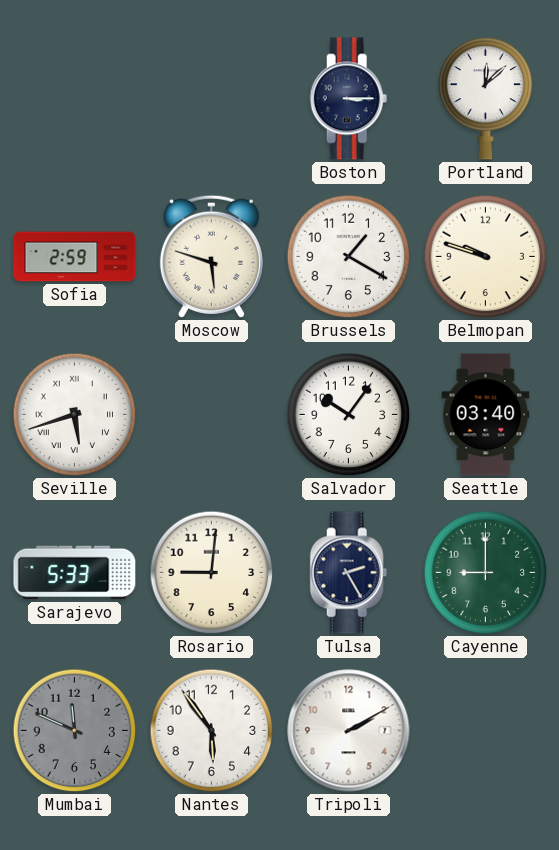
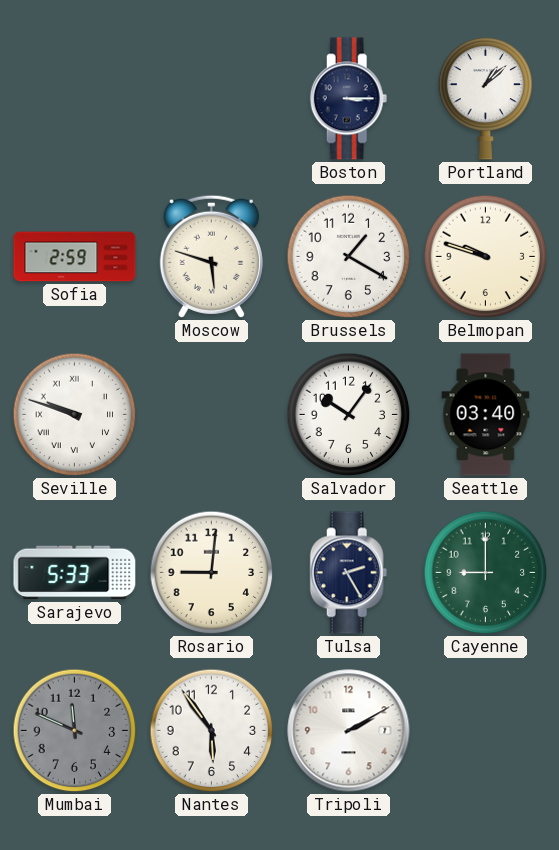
Portland: 12:08 -> 1:08 (486, 98)
Seville: 5:42 -> 9:48 (75, 415)
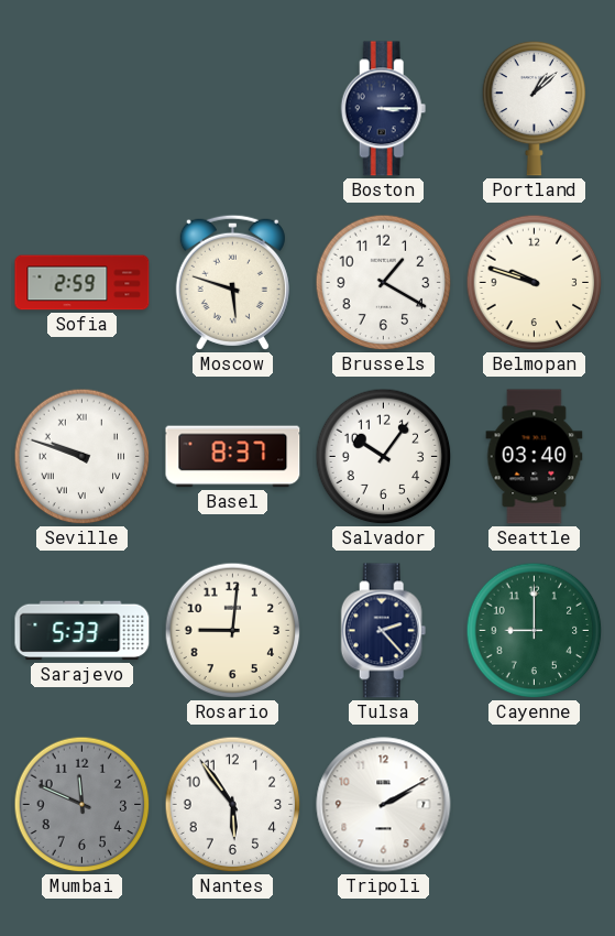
Basel: none -> 8:37 (233, 457)
Tulsa: 2:25 -> 2:23 (384, 631)
